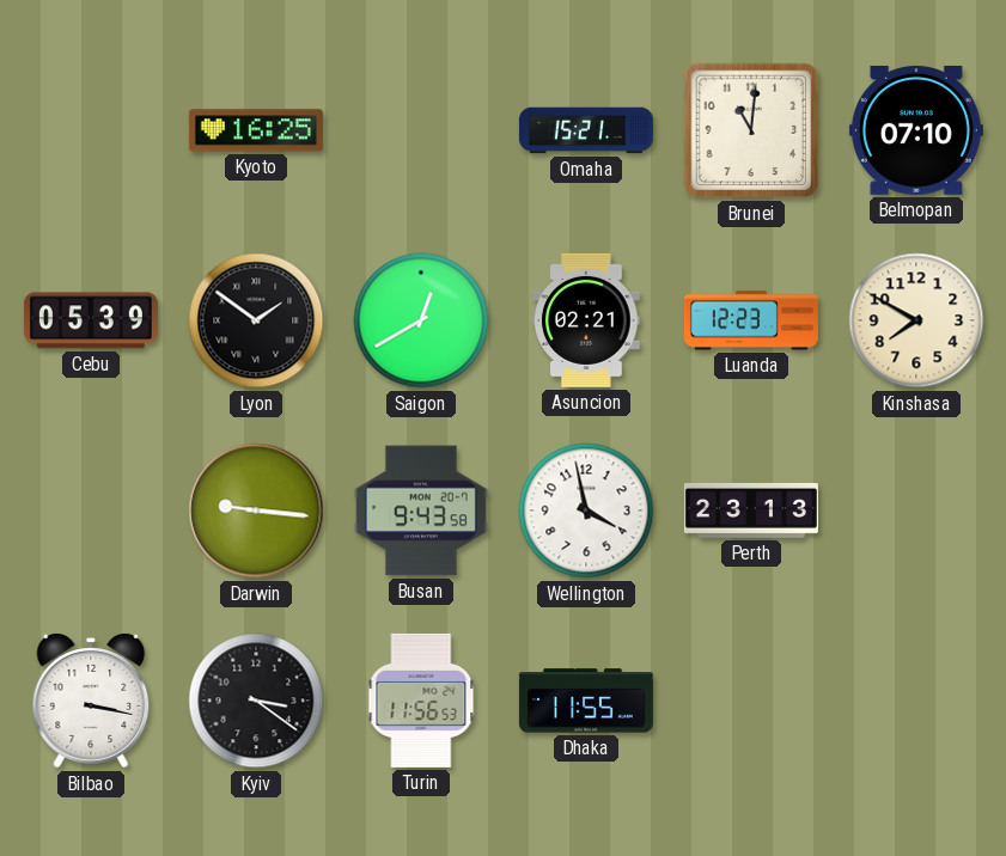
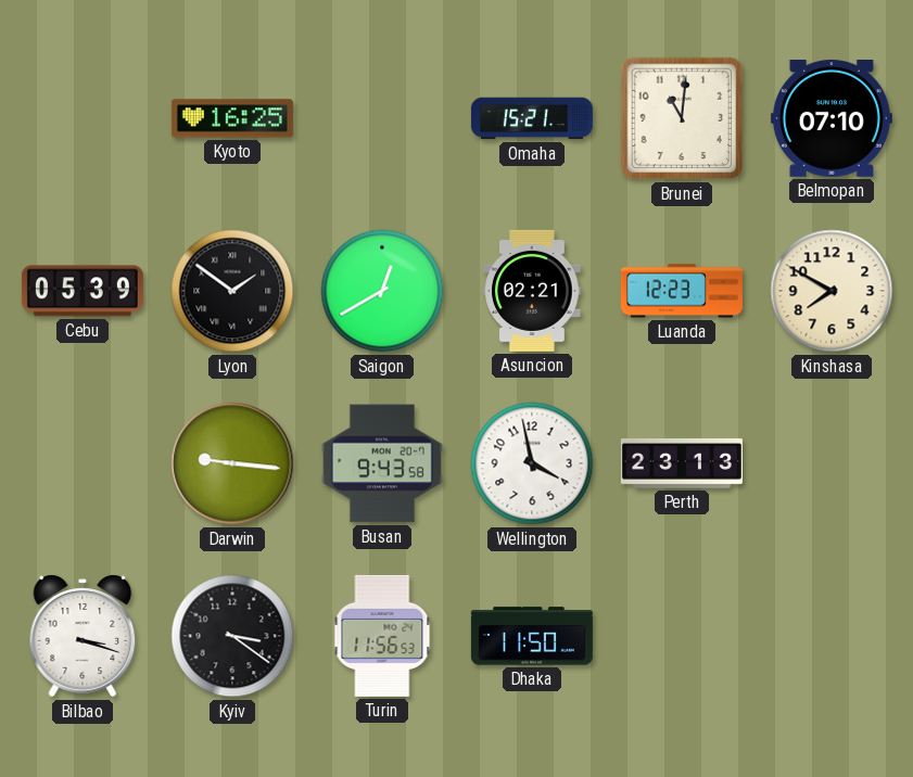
Bilbao: 3:17 -> 3:18 (83, 636)
Dhaka: 11:55 -> 11:50 (532, 636)
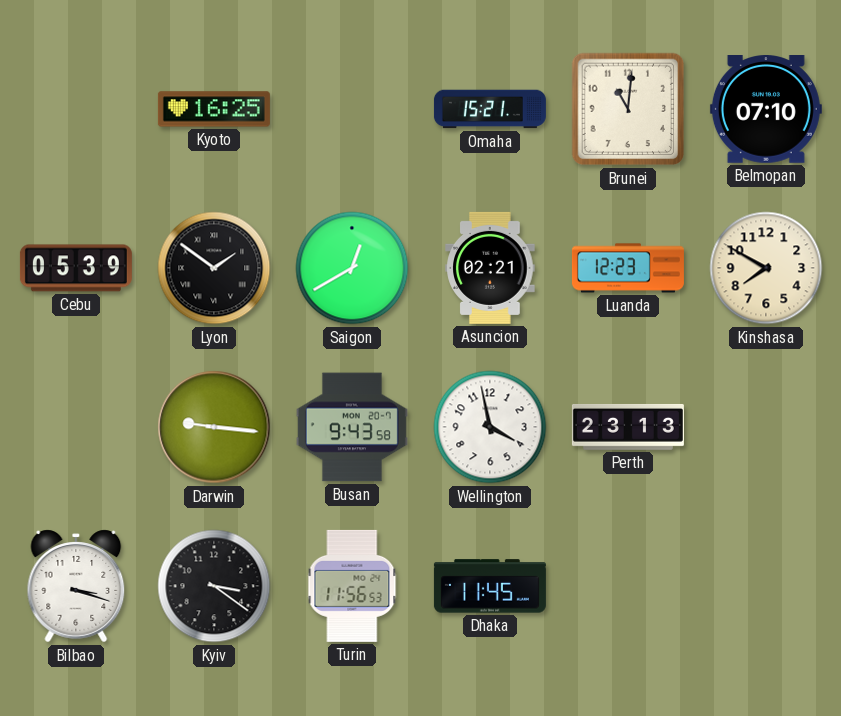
Dhaka: 11:50 -> 11:45 (490, 586)
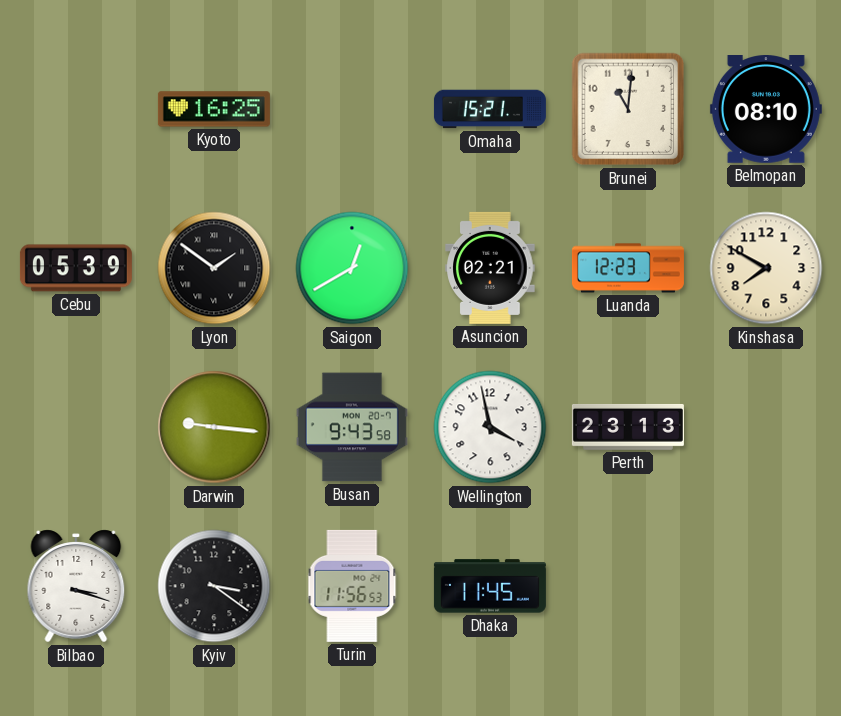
Belmopan: 07:10 -> 08:10 (766, 110)
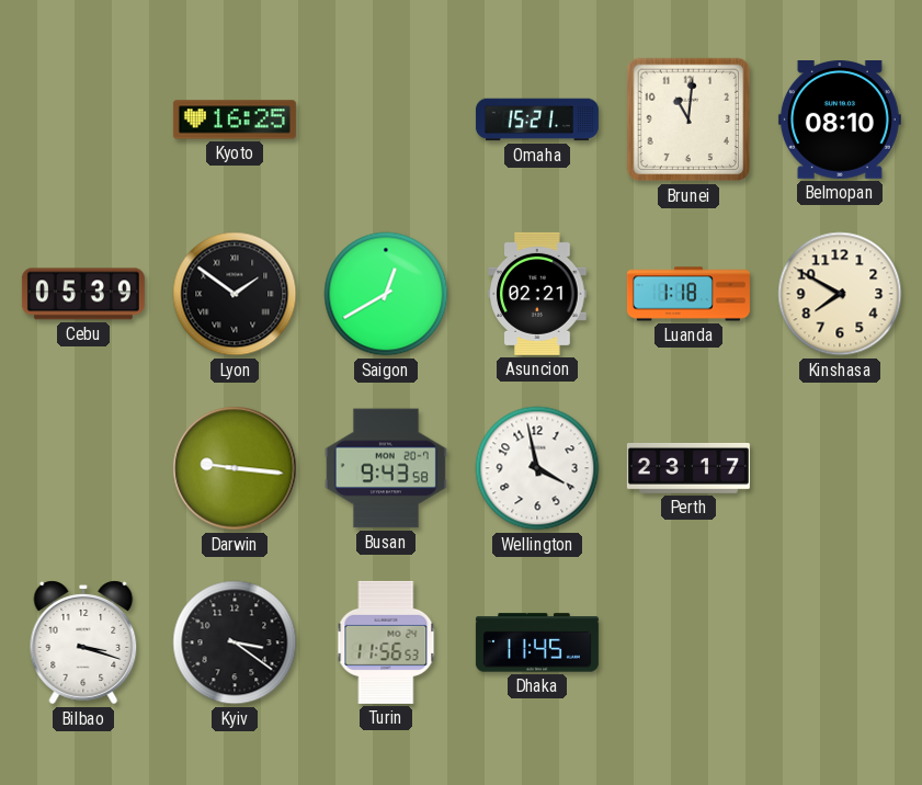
Luanda: 12:23 -> 1:18 (688, 294)
Perth: 23:13 -> 23:17 (688, 468)
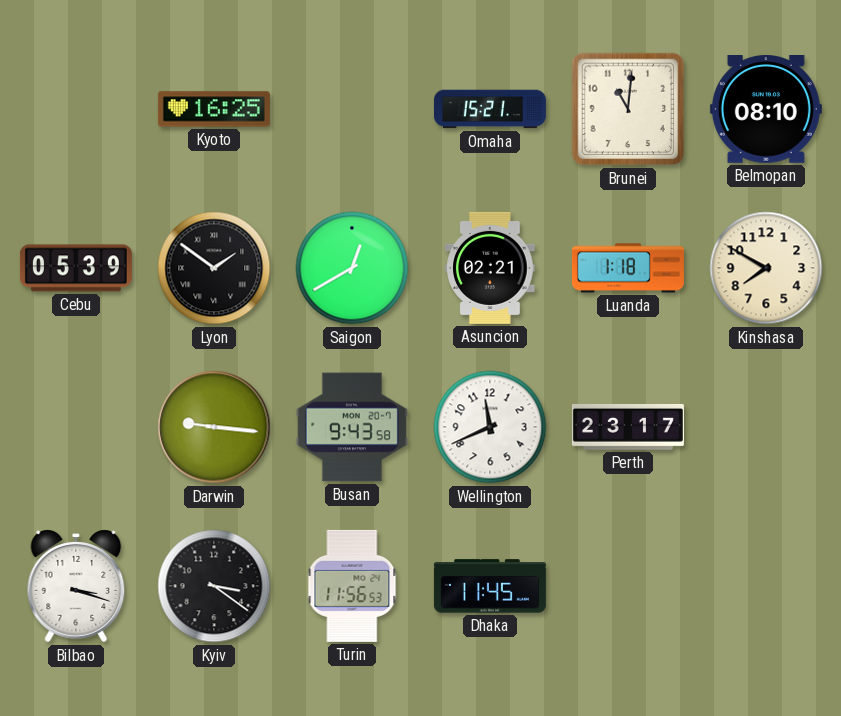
Wellington: 3:58 -> 11:41 (490, 427)
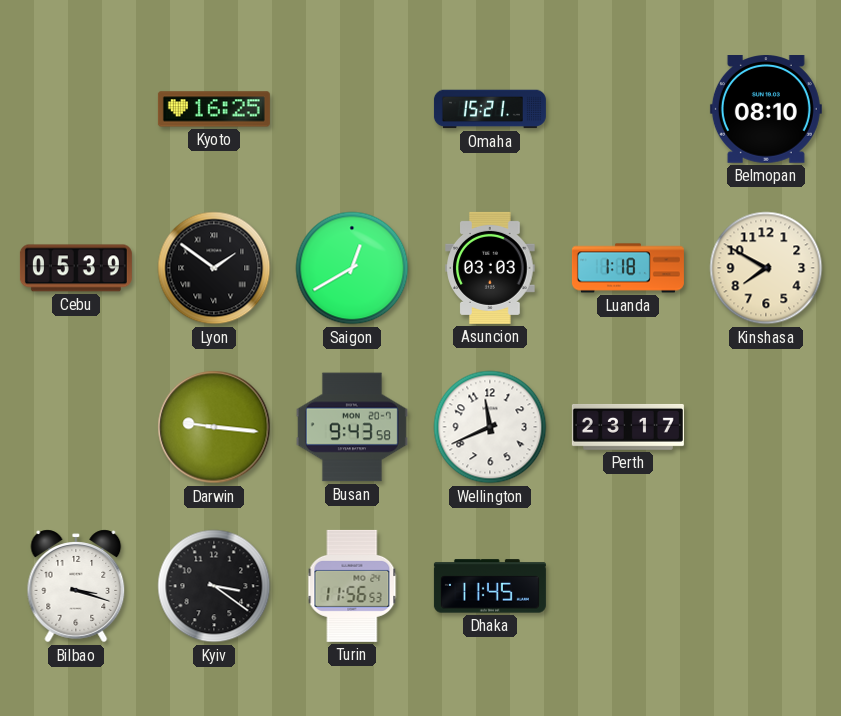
Brunei: 11:01 -> none (628, 109)
Asuncion: 02:21 -> 03:03 (490, 268)
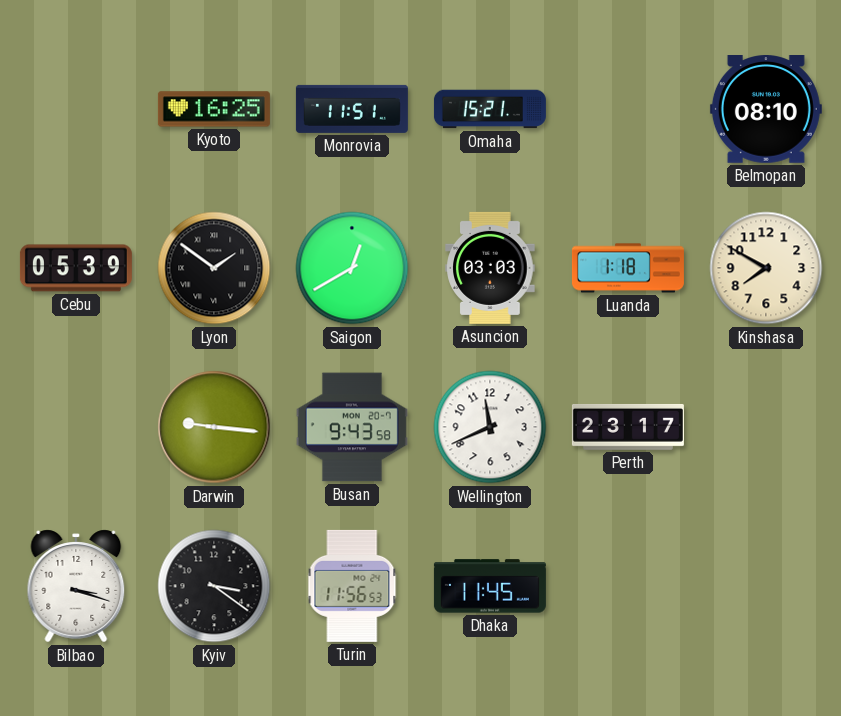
Monrovia: none -> 11:51 (352, 109)
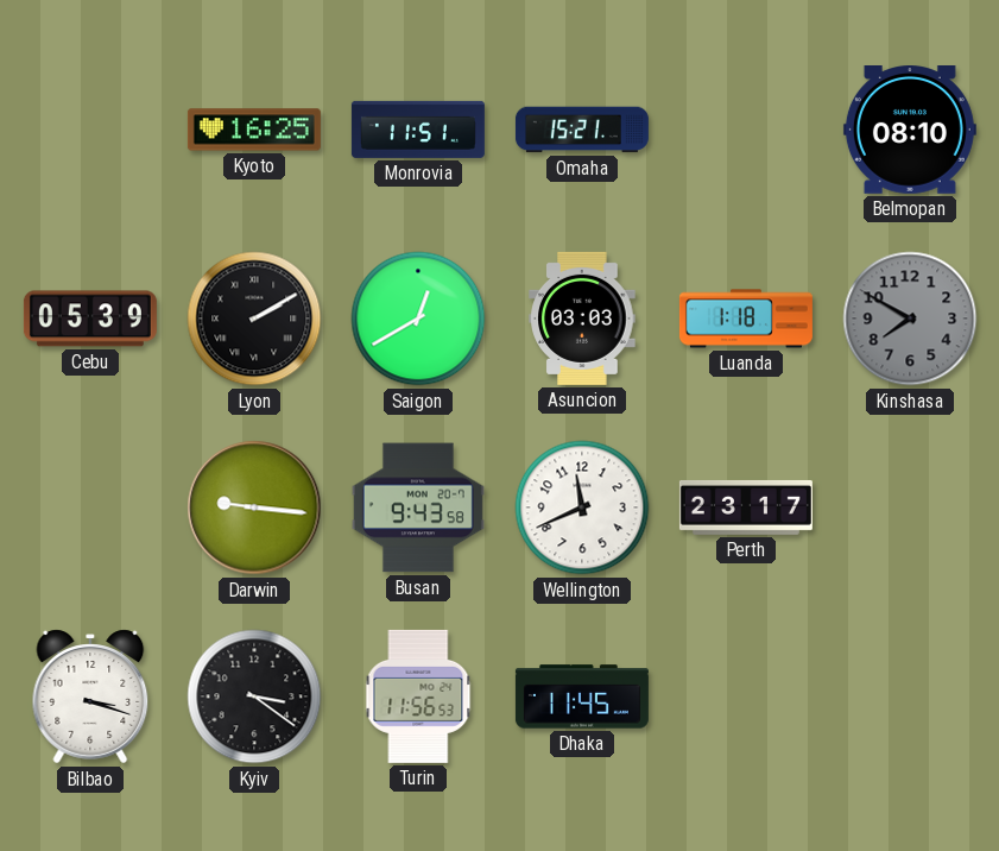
Lyon: 1:51 -> 2:10 (254, 319)
Kinshasa dial: cream -> grey (910, 319)
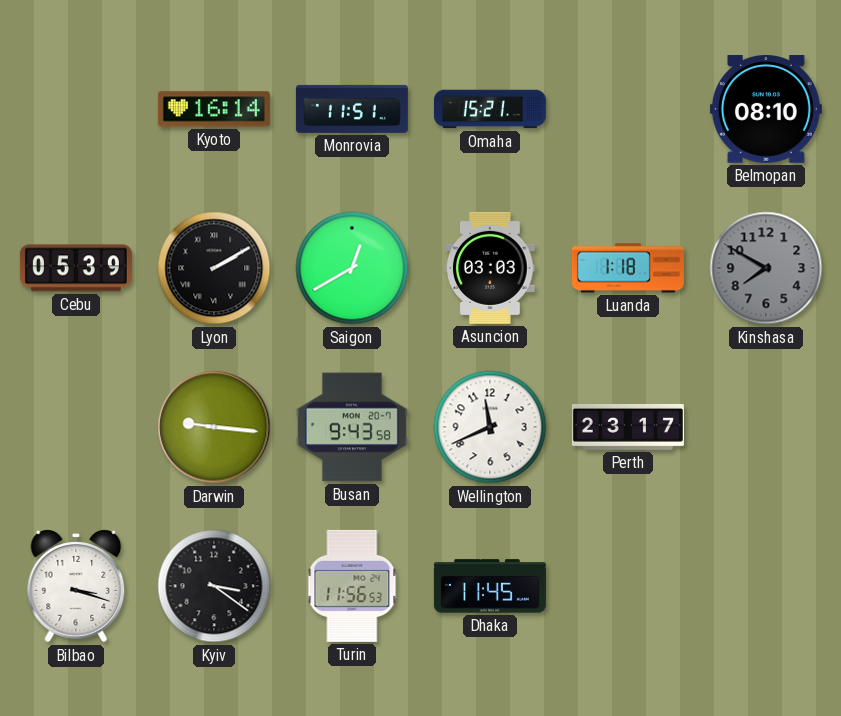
Kyoto: 16:25 -> 16:14 (214, 109)
